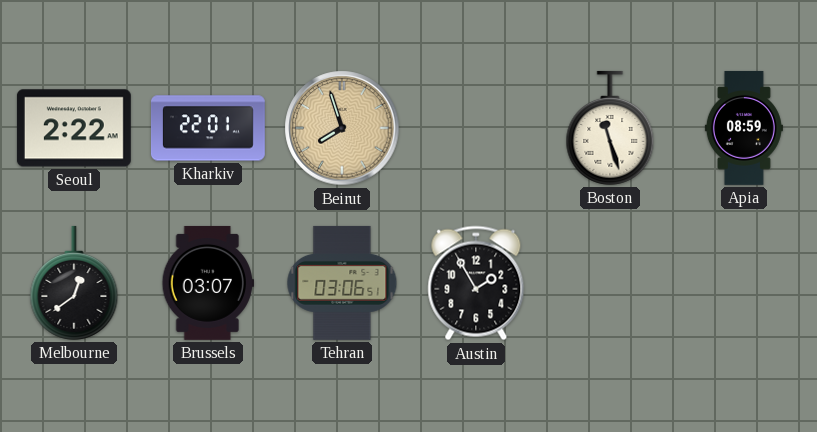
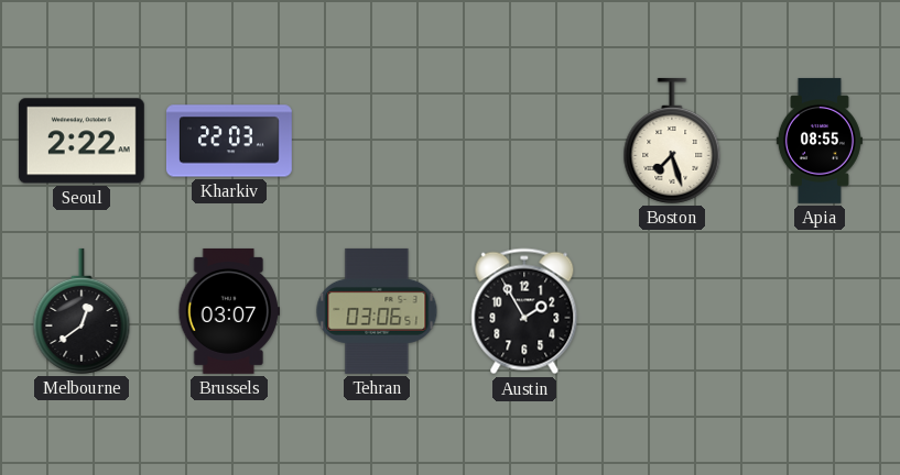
Kharkiv: 22:01 -> 22:03 (229, 141)
Beirut: 7:57 -> none (342, 128)
Boston: 11:27 -> 7:27 (672, 141)
Apia: 08:59 -> 08:55 (820, 141)
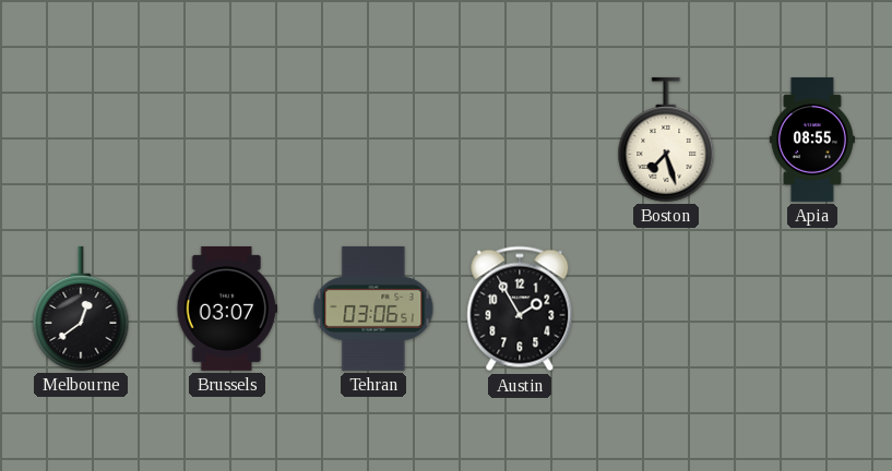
Seoul: 2:22 -> none (82, 141)
Kharkiv: 22:03 -> none (229, 141)
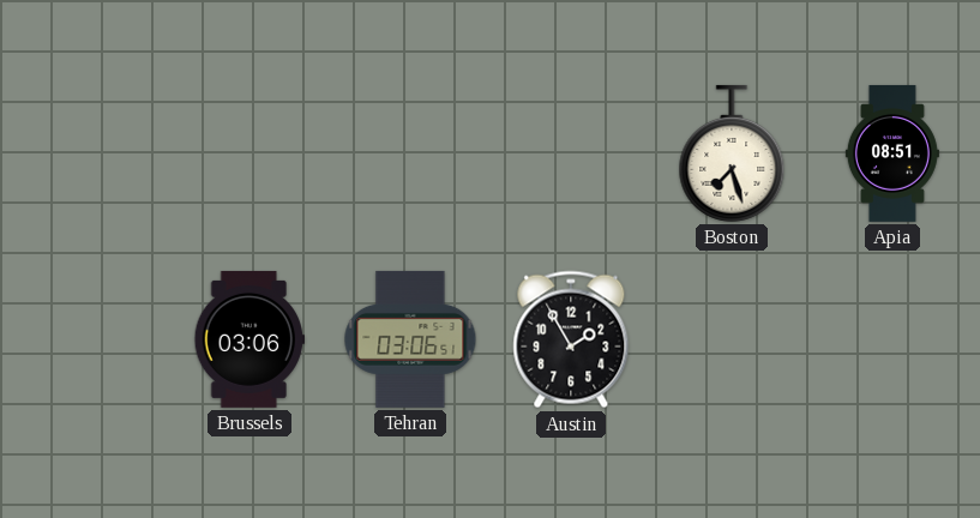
Apia: 08:55 -> 08:51 (892, 153)
Melbourne: 12:39 -> none (81, 309)
Brussels: 03:07 -> 03:06 (248, 339)
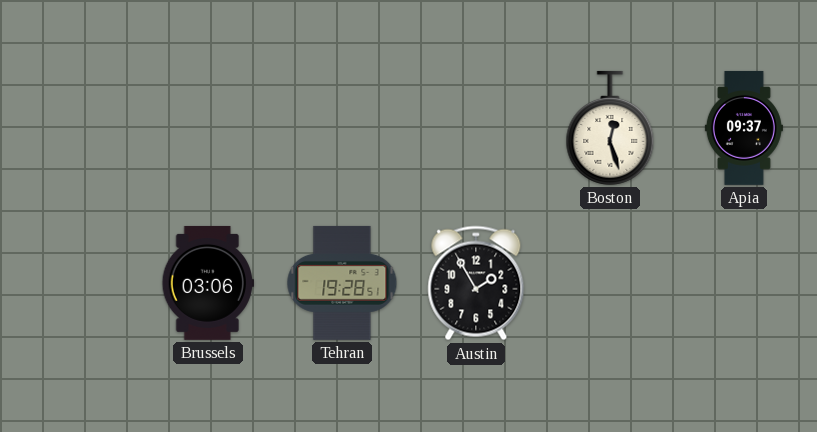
Boston: 7:27 -> 12:27 (610, 128)
Apia: 08:51 -> 09:37 (744, 128)
Tehran: 03:06 -> 19:28 (342, 283)
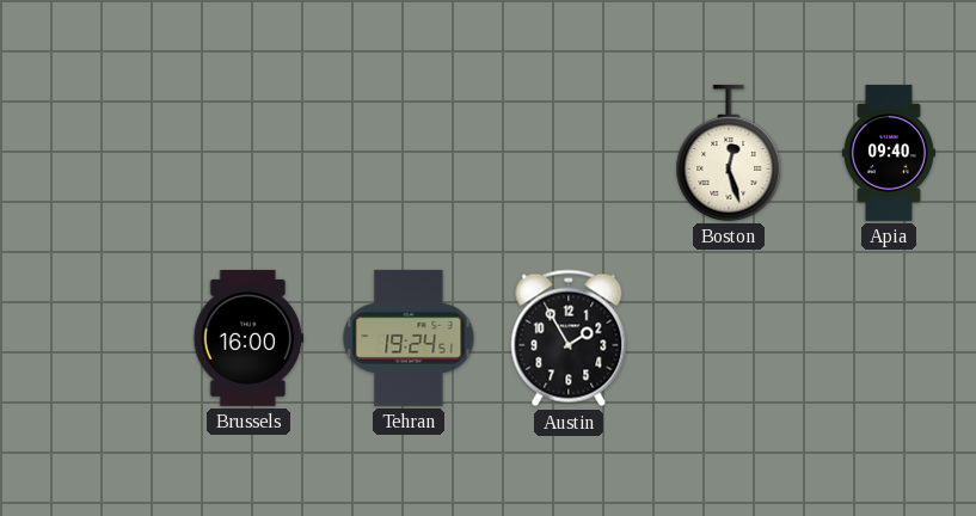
Apia: 09:37 -> 09:40 (889, 153)
Brussels: 03:06 -> 16:00 (247, 338)
Tehran: 19:28 -> 19:24 (409, 338)
